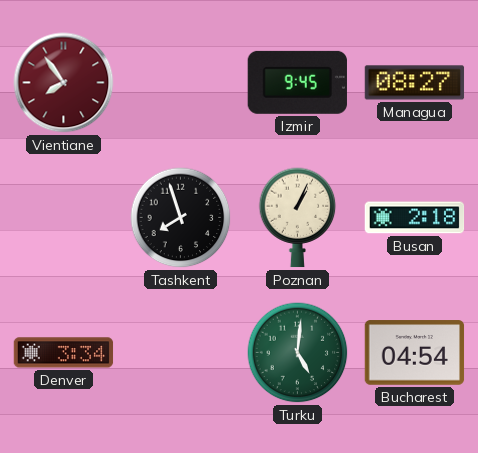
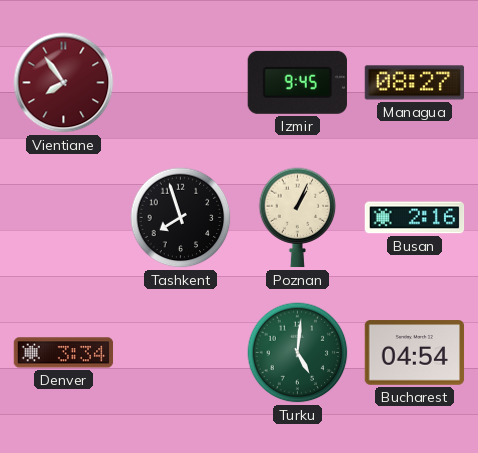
Busan: 2:18 -> 2:16 (415, 218)
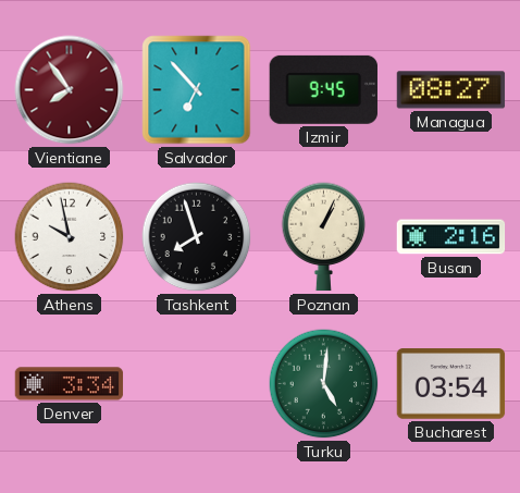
Salvador: none -> 6:53 (197, 90)
Athens: none -> 9:58 (70, 237)
Bucharest: 04:54 -> 03:54 (451, 384)
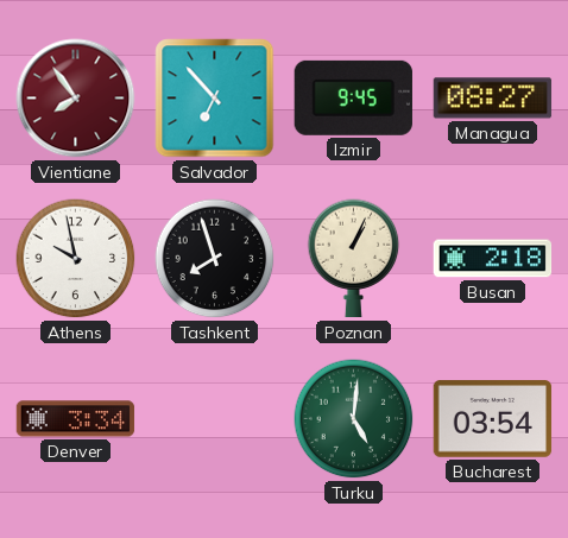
Busan: 2:16 -> 2:18 (493, 259)
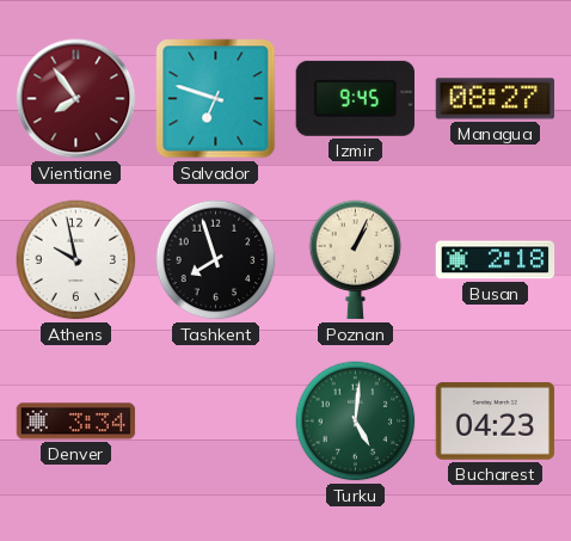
Salvador: 6:53 -> 6:48 (216, 99)
Bucharest: 03:54 -> 04:23 (496, 422)
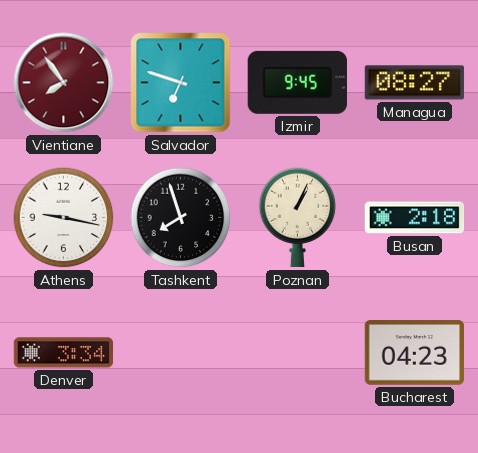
Athens: 9:58 -> 9:17 (64, 218)
Turku: 5:01 -> none (356, 422)
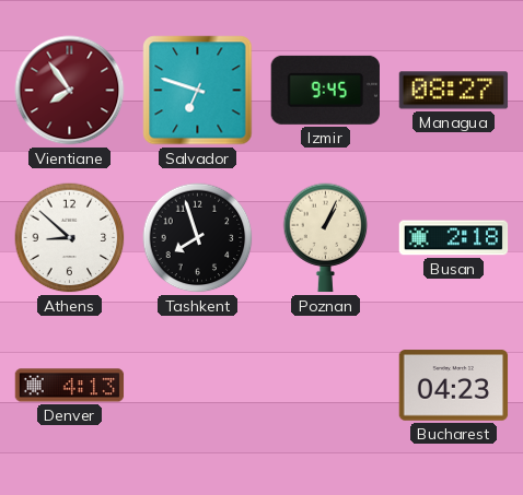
Athens: 9:17 -> 8:52 (70, 238)
Denver: 3:34 -> 4:13 (70, 386)
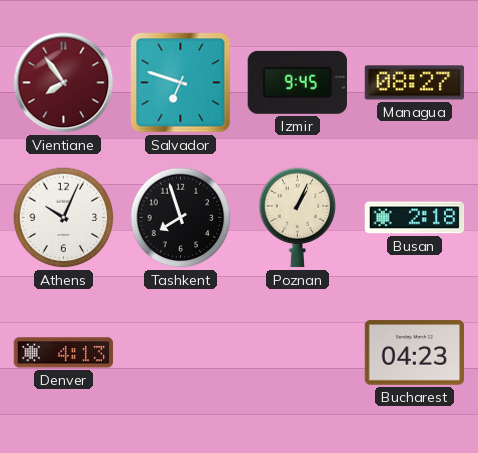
Athens: 8:52 -> 10:04 (64, 218)
